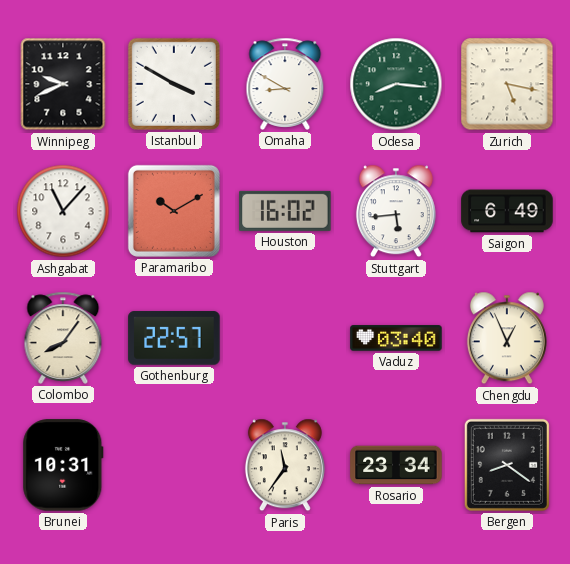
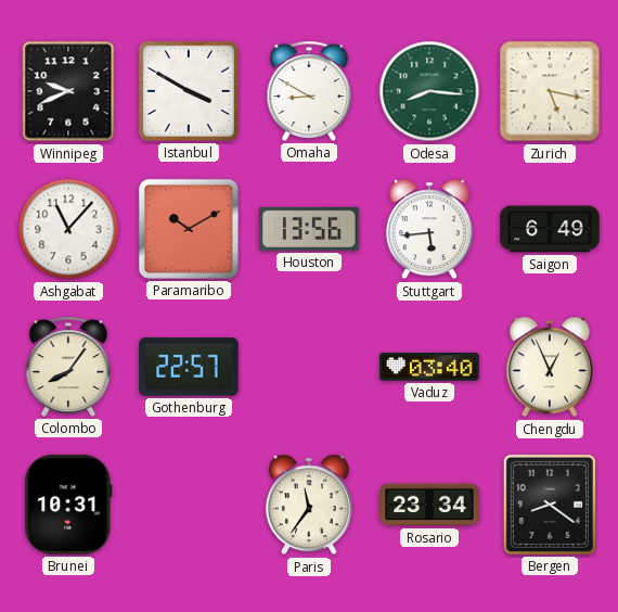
Houston: 16:02 -> 13:56 (309, 229)
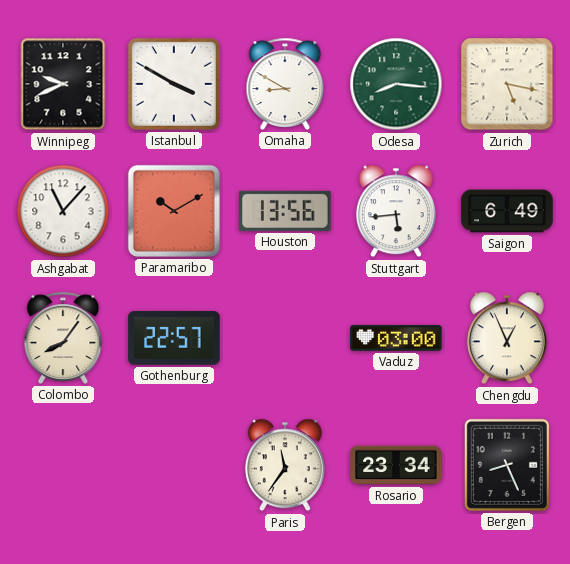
Vaduz: 03:40 -> 03:00 (396, 338)
Brunei: 10:31 -> none (68, 505)
Bergen: 8:21 -> 8:26 (507, 465)
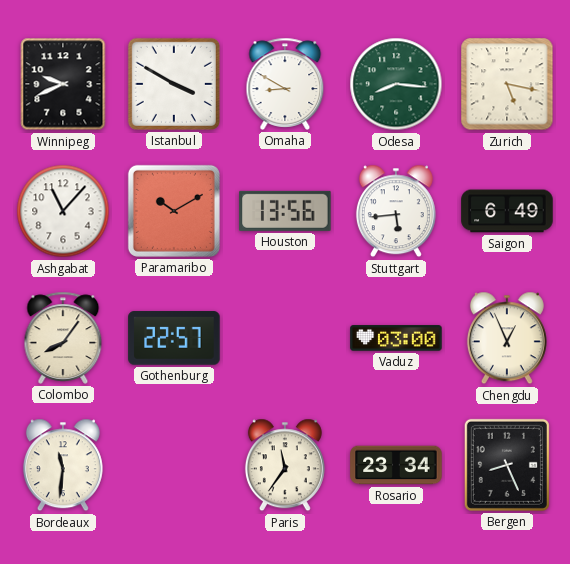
Bordeaux: none -> 11:31 (63, 465)
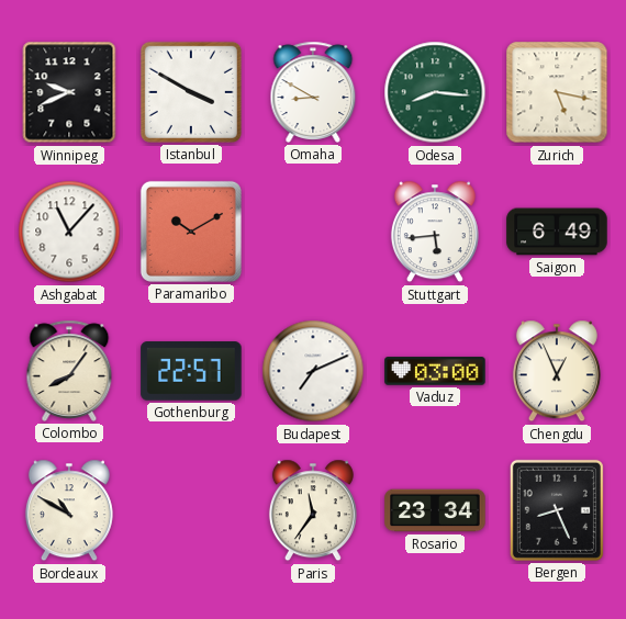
Houston: 13:56 -> none (285, 211)
Budapest: none -> 7:11 (313, 371)
Bordeaux: 11:31 -> 10:50 (69, 510)
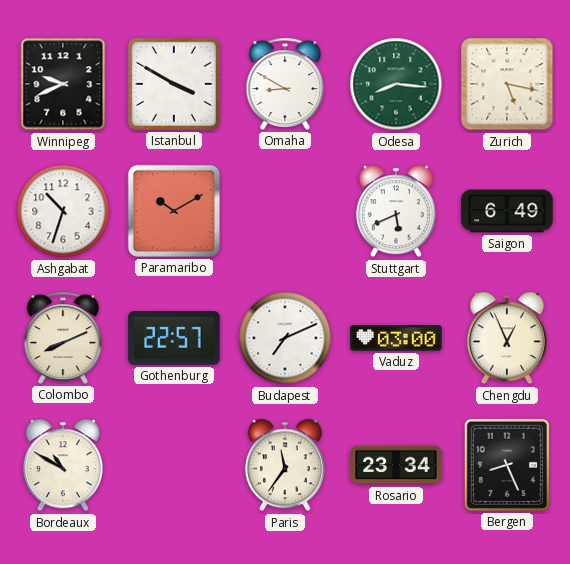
Ashgabat: 11:07 -> 10:33 (63, 211)
Stuttgart: 5:44 -> 5:41 (396, 211)
Colombo: 8:06 -> 8:11 (63, 338)
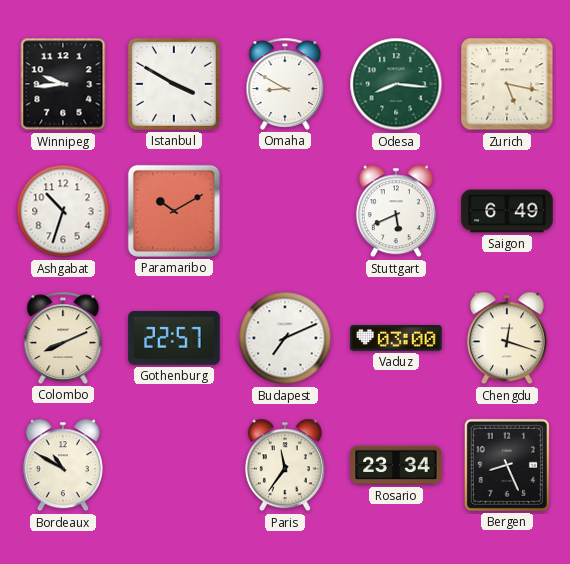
Winnipeg: 9:41 -> 9:44 (63, 84)
Chengdu: 12:56 -> 12:18 (507, 338)
